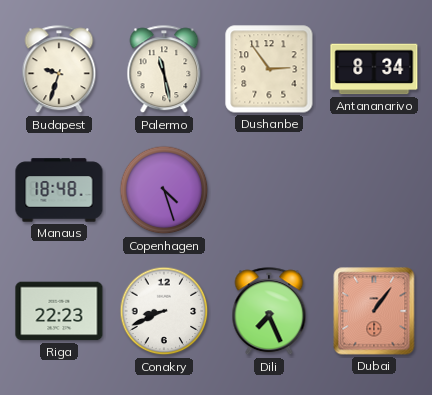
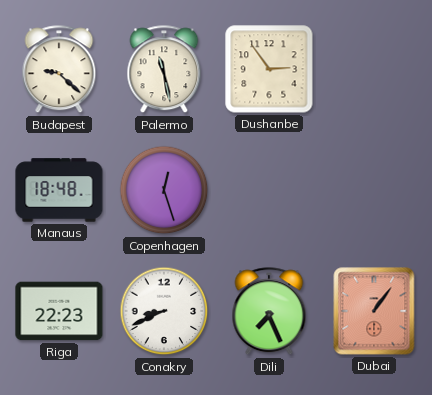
Budapest: 9:33 -> 9:22 (59, 70)
Antananarivo: 8:34 -> none (374, 69)
Copenhagen: 4:27 -> 12:27 (164, 190)
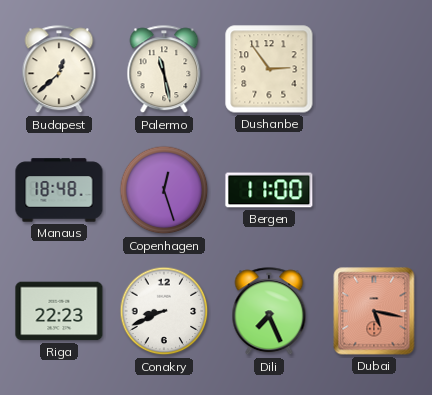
Budapest: 9:22 -> 12:38 (59, 70)
Bergen: none -> 11:00 (269, 190)
Dubai: 1:06 -> 5:17 (374, 311)
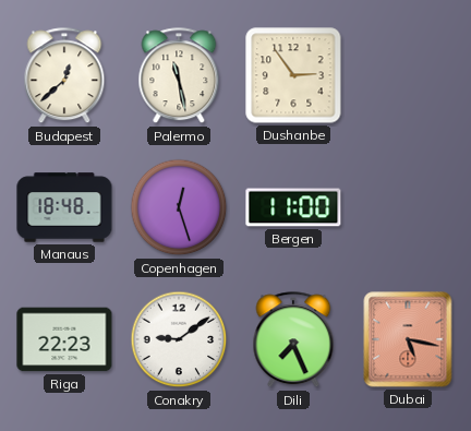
Conakry: 8:41 -> 9:09 (179, 339)
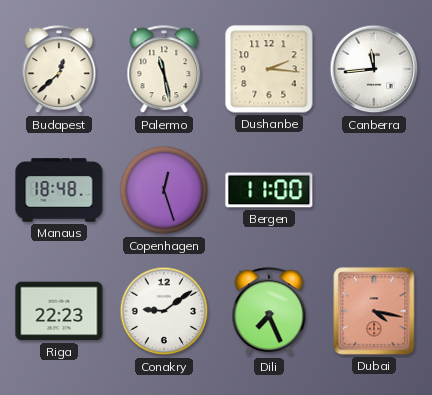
Dushanbe: 2:54 -> 2:16 (269, 69)
Canberra: none -> 11:44 (374, 69)
Dubai: 5:17 -> 4:17 (374, 311)
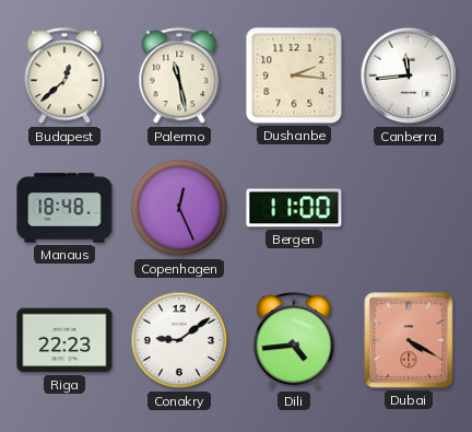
Copenhagen: 12:27 -> 12:26 (179, 208)
Dili: 7:26 -> 4:44 (294, 341)
Dubai: 4:17 -> 4:20 (409, 340)
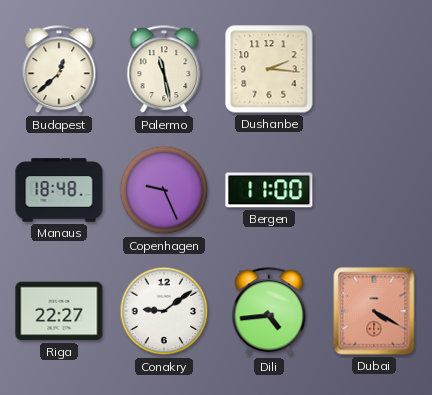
Canberra: 11:44 -> none (409, 75)
Copenhagen: 12:26 -> 9:26 (164, 190)
Riga: 22:23 -> 22:27 (59, 311)
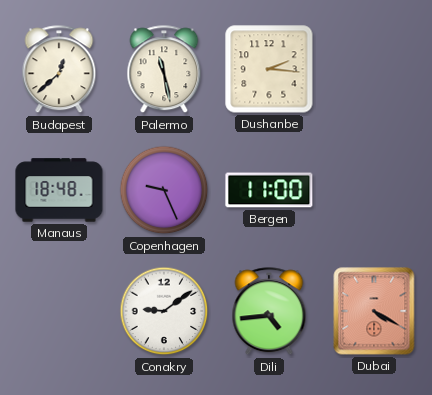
Riga: 22:27 -> none (59, 311)
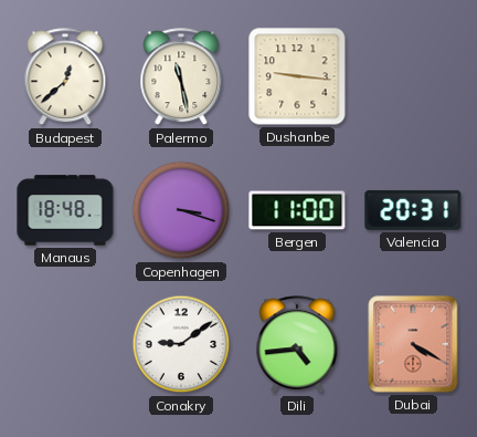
Dushanbe: 2:16 -> 9:16 (297, 76)
Copenhagen: 9:26 -> 3:18 (181, 210)
Valencia: none -> 20:31 (413, 210)
